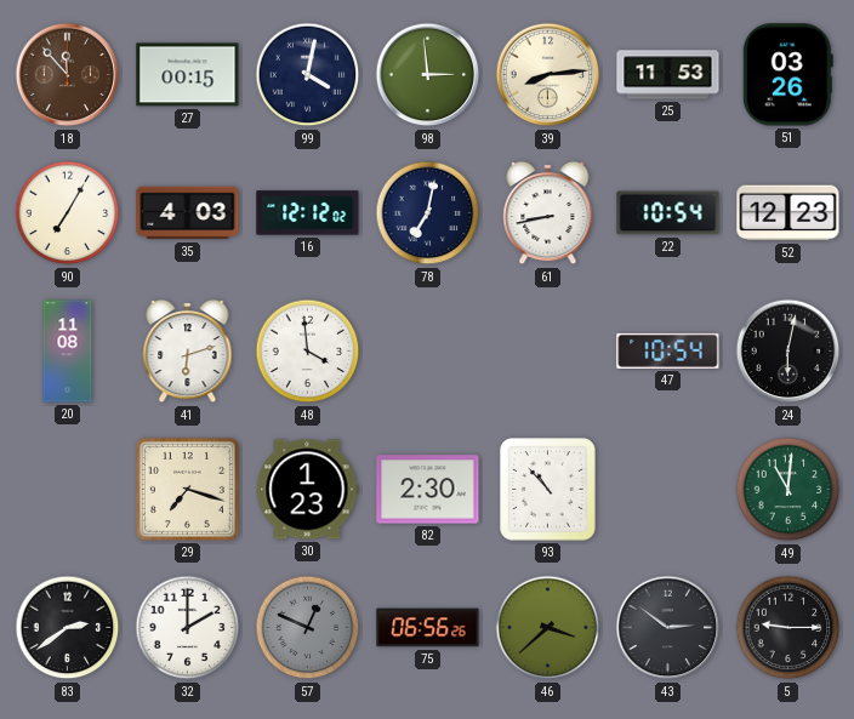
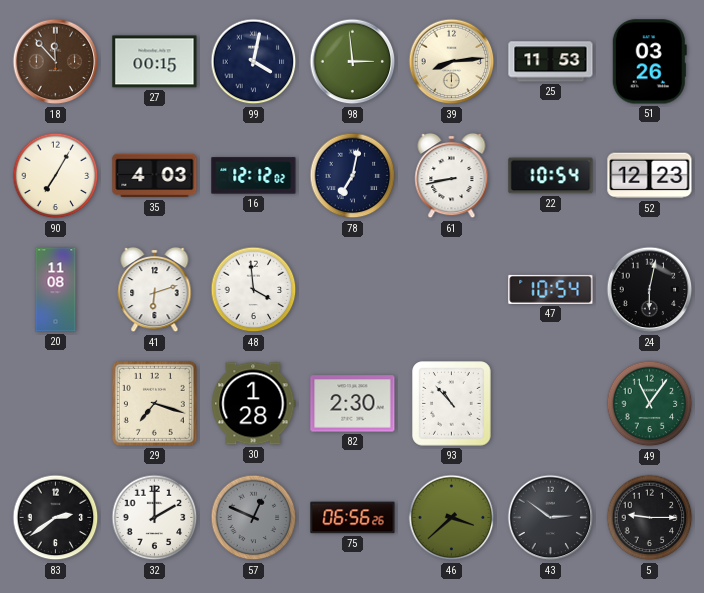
30: 1:23 -> 1:28 (254, 404)
49: 11:01 -> 11:06 (650, 404)
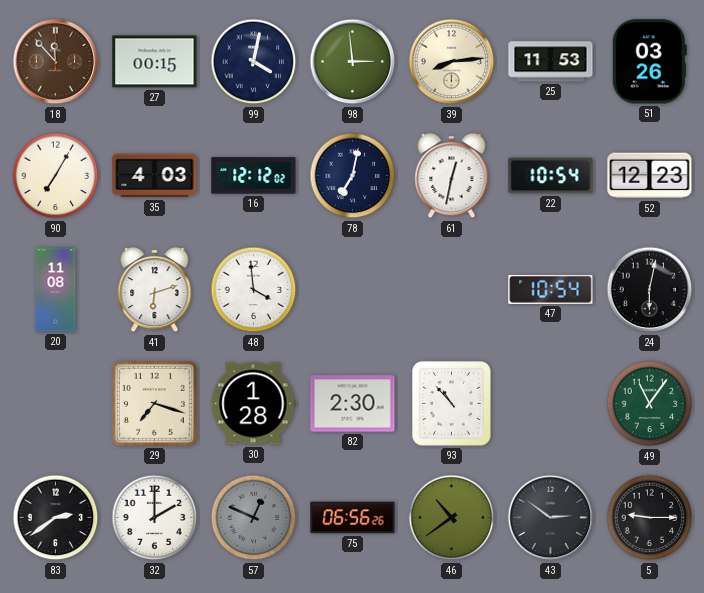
61: 8:43 -> 12:32 (452, 176)
46: 3:38 -> 10:39 (452, 518)
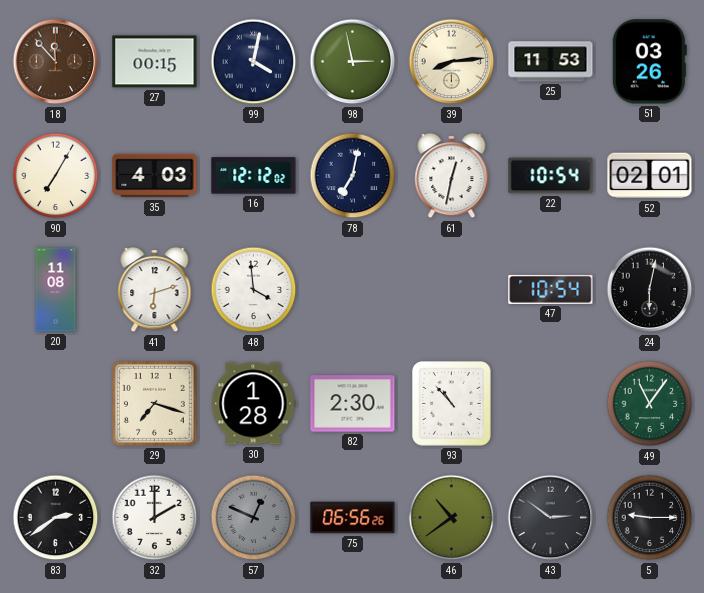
98: 2:59 -> 2:58 (353, 62)
52: 12:23 -> 02:01 (650, 176)
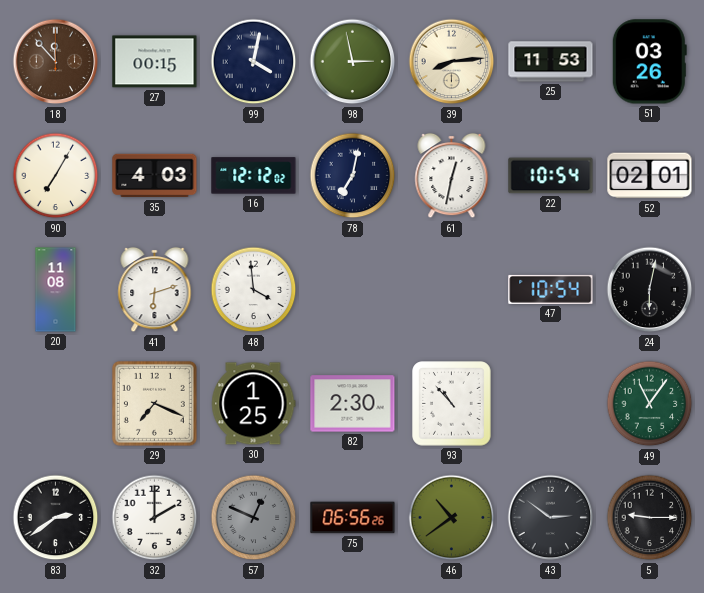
29: 7:18 -> 7:19 (154, 403)
30: 1:28 -> 1:25 (254, 404)
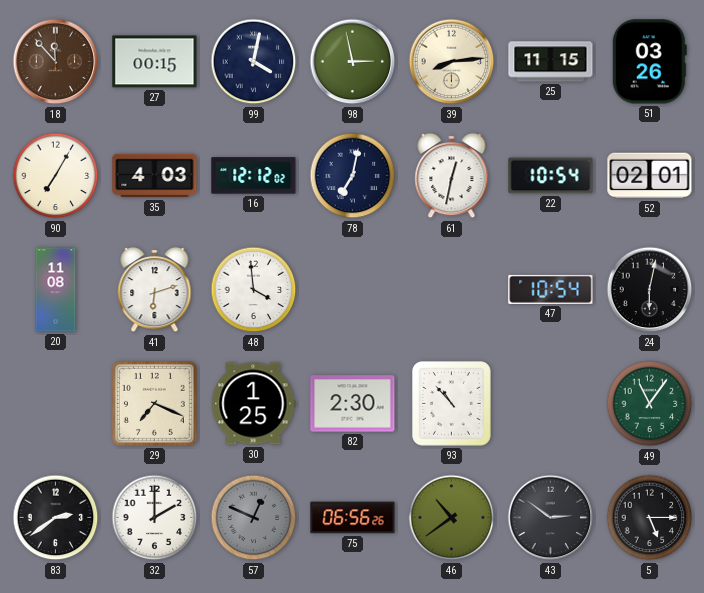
25: 11:53 -> 11:15 (551, 62)
5: 9:15 -> 5:15 (650, 518)
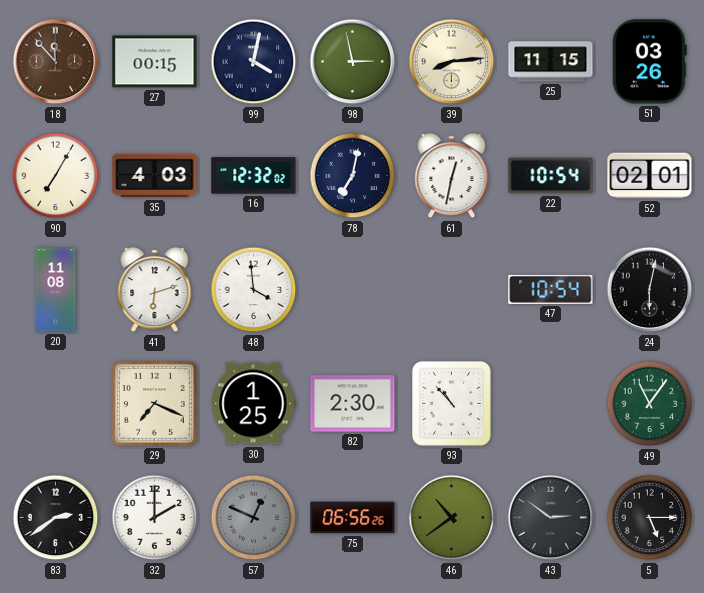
16: 12:12 -> 12:32 (254, 176)
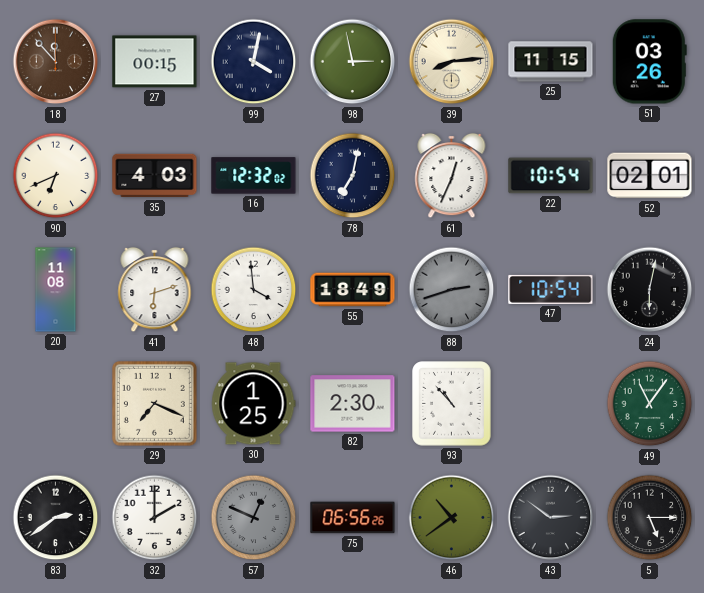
90: 7:05 -> 6:41 (56, 176)
61: 12:32 -> 12:34 (452, 176)
55: none -> 18:49 (353, 290)
88: none -> 2:42 (452, 290)
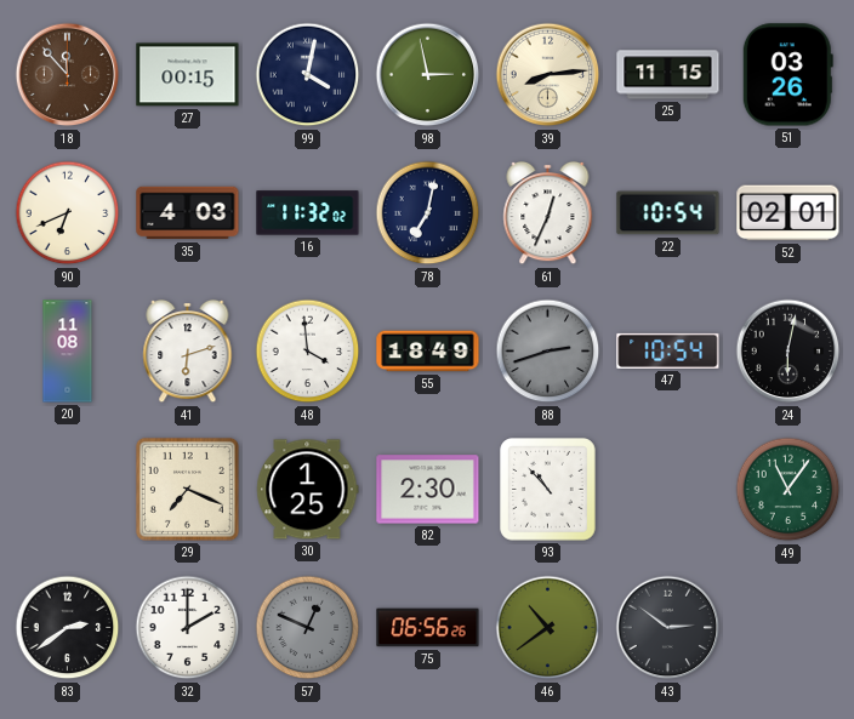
16: 12:32 -> 11:32 (308, 213)
5: 5:15 -> none (650, 518)
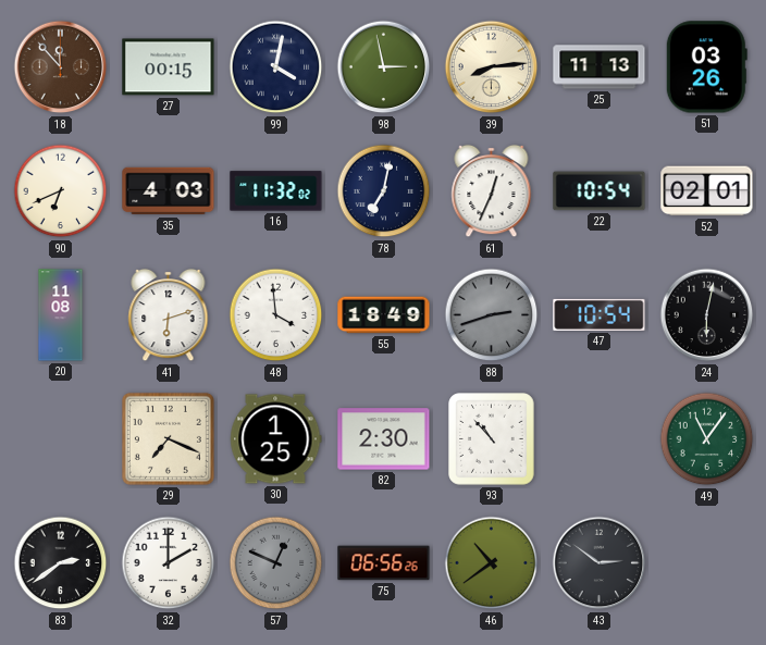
25: 11:15 -> 11:13 (600, 67)
